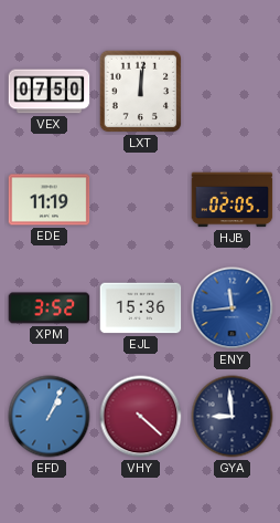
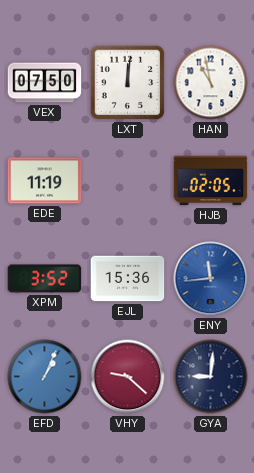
HAN: none -> 10:58 (211, 83)
VHY: 4:22 -> 9:22 (128, 377)
GYA: 8:59 -> 9:01 (211, 377)
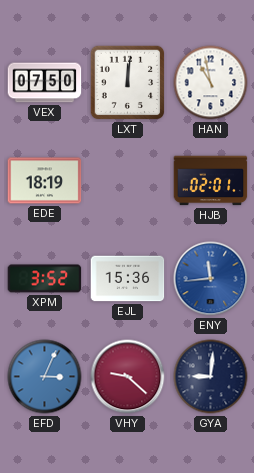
EDE: 11:19 -> 18:19 (45, 181)
HJB: 02:05 -> 02:01 (211, 181)
EFD: 1:04 -> 3:04 (45, 377)
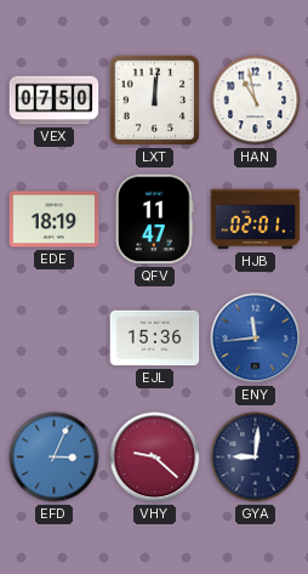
QFV: none -> 11:47 (154, 220)
XPM: 3:52 -> none (45, 279)
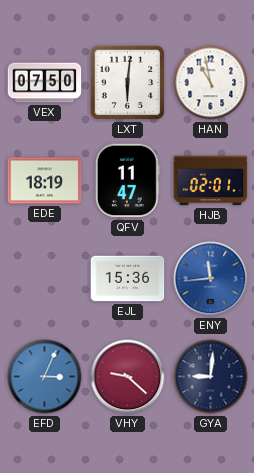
LXT: 12:01 -> 6:01 (128, 83)
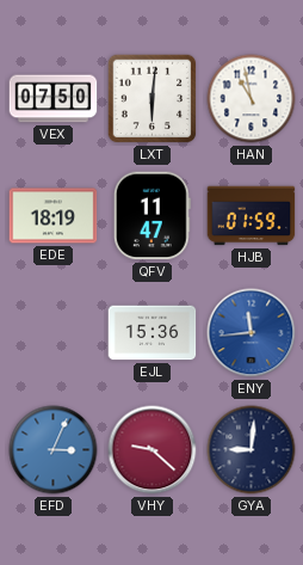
HJB: 02:01 -> 01:59 (252, 216)
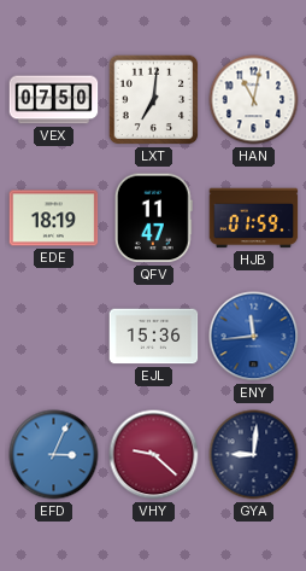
LXT: 6:01 -> 7:01 (154, 100)
HAN: 10:58 -> 11:02 (254, 100)
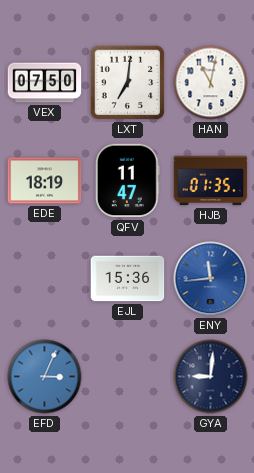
HJB: 01:59 -> 01:35 (211, 181)
VHY: 9:22 -> none (154, 455)
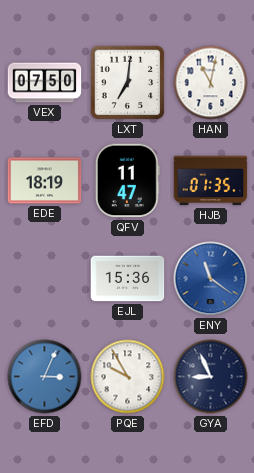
ENY: 11:44 -> 11:21 (211, 279)
PQE: none -> 9:55 (128, 377)
GYA: 9:01 -> 8:56 (211, 377)
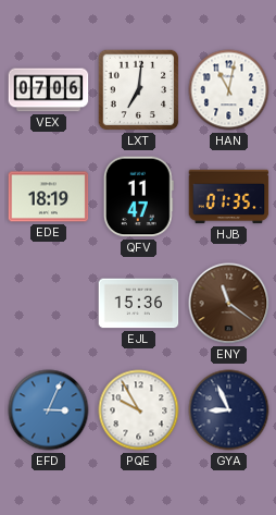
VEX: 07:50 -> 07:06 (49, 90)
ENY dial: blue -> brown (229, 304)
